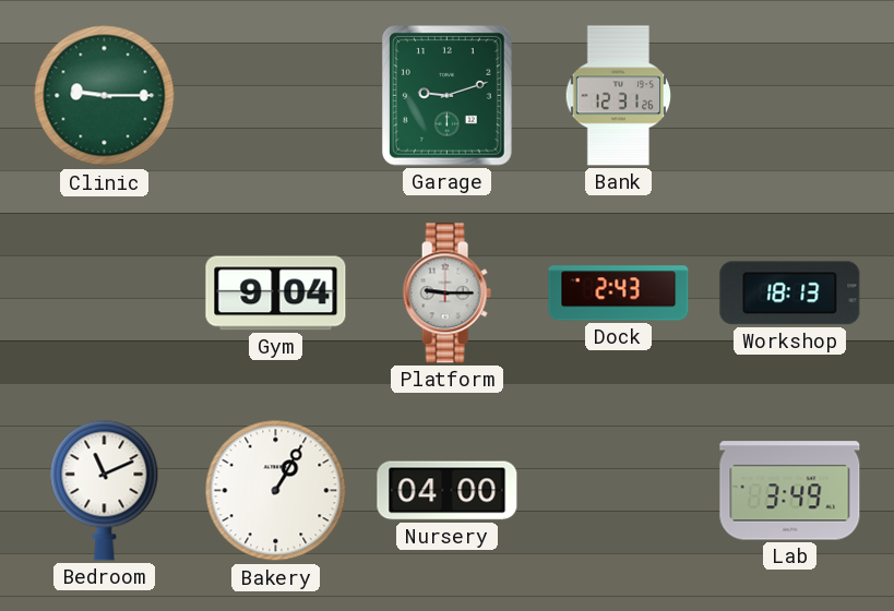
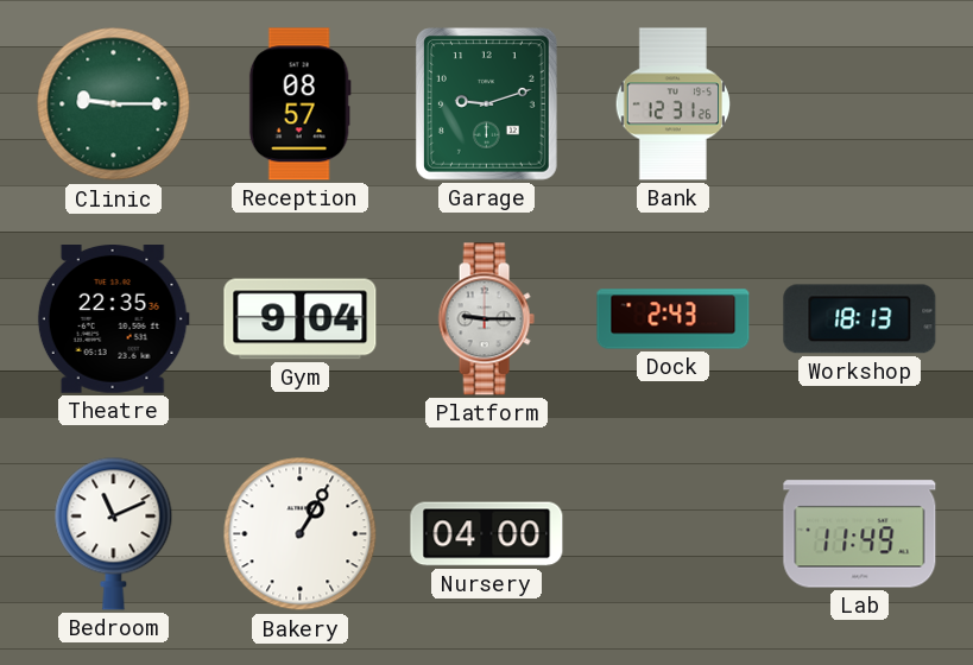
Reception: none -> 08:57 (299, 104)
Theatre: none -> 22:35 (113, 319)
Lab: 3:49 -> 11:49 (860, 534)
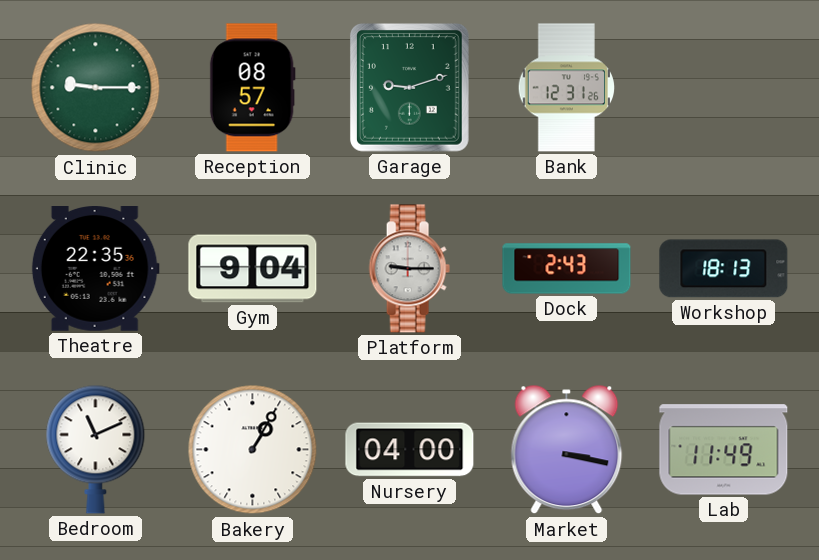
Market: none -> 3:17 (567, 450)
